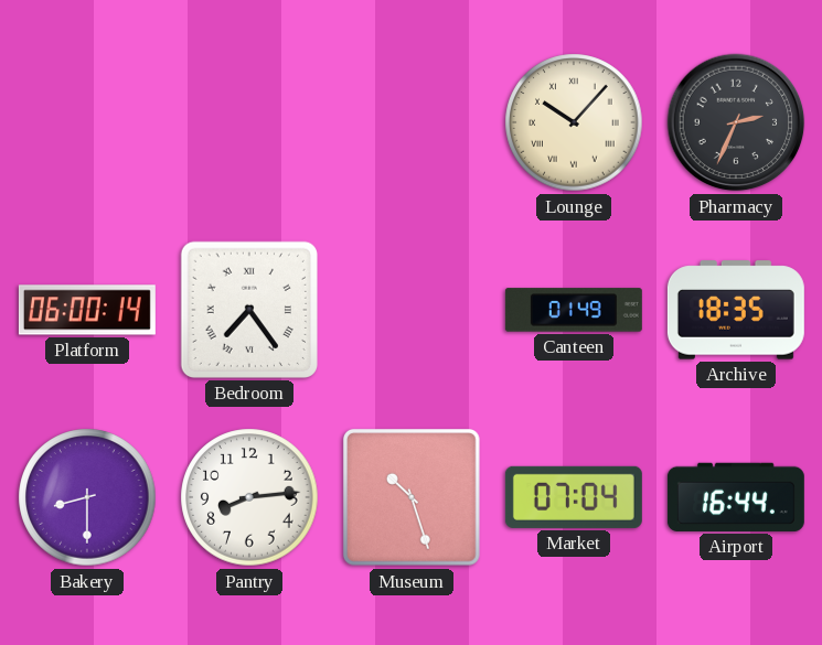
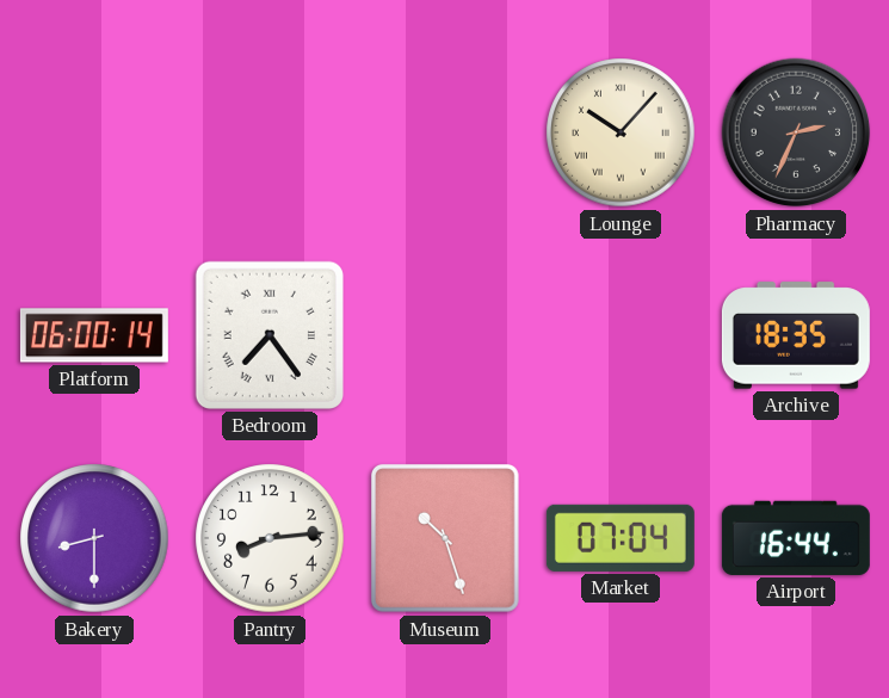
Canteen: 01:49 -> none (574, 310)
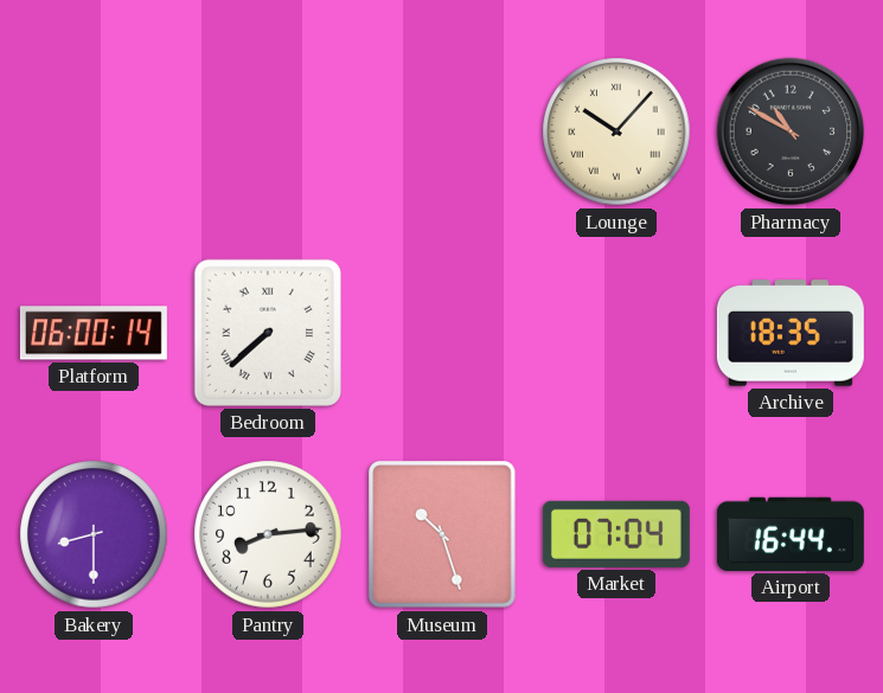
Pharmacy: 2:34 -> 10:50 (791, 131)
Bedroom: 7:24 -> 7:38 (268, 333)
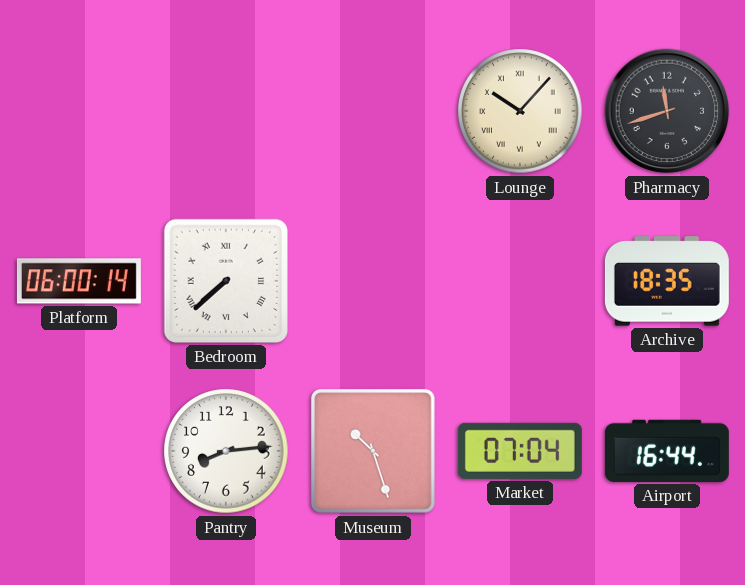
Pharmacy: 10:50 -> 11:42 (667, 111)
Bakery: 8:30 -> none (94, 534)
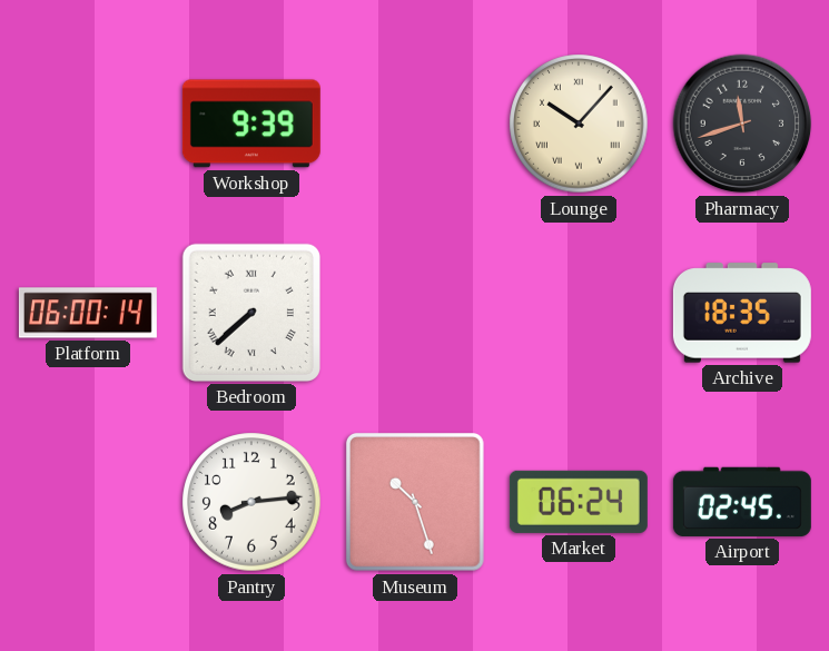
Workshop: none -> 9:39 (251, 124)
Market: 07:04 -> 06:24 (579, 502)
Airport: 16:44 -> 02:45 (742, 502)
